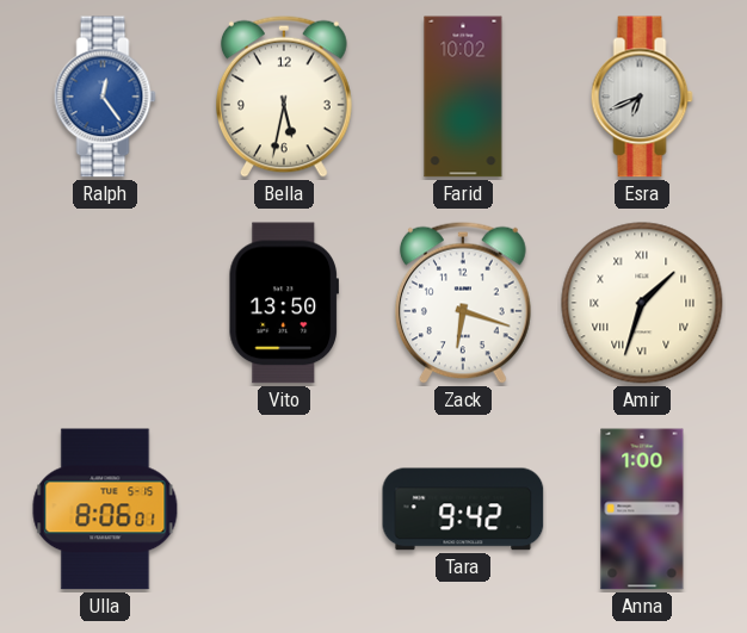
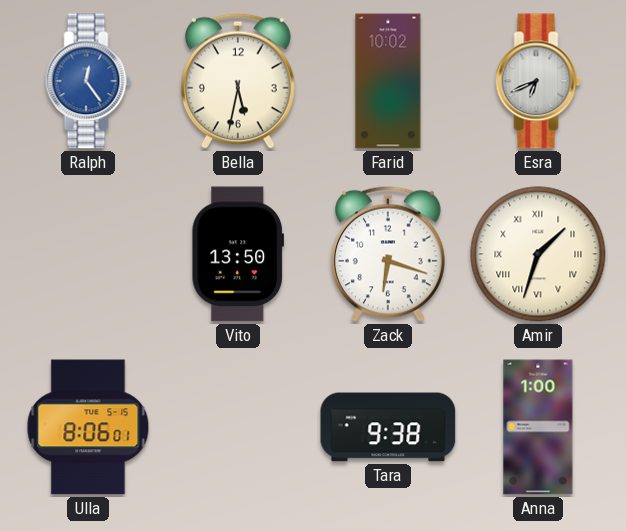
Tara: 9:42 -> 9:38 (388, 427)
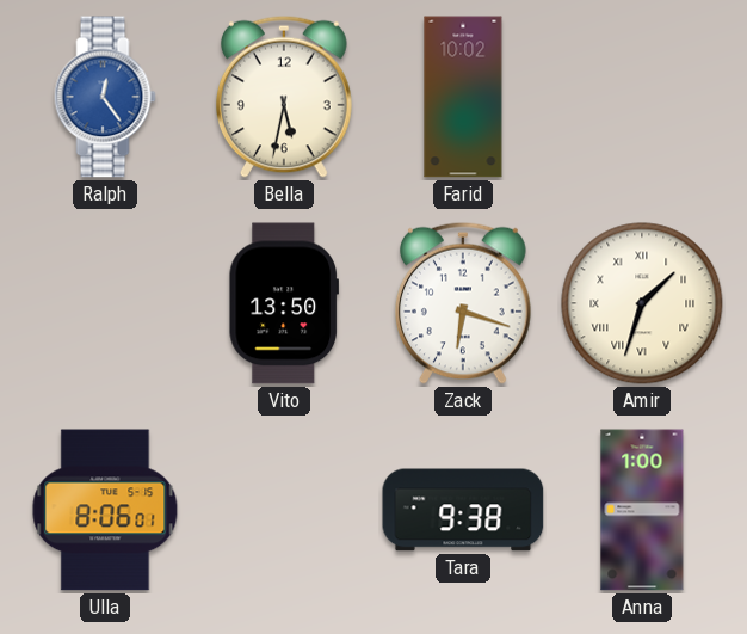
Esra: 6:41 -> none (538, 81)
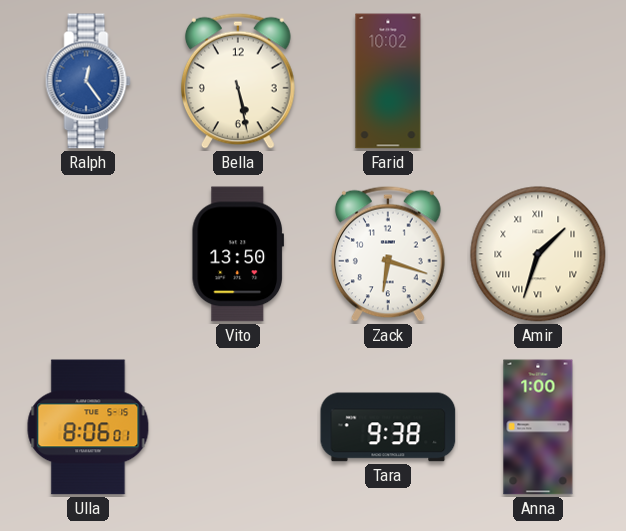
Bella: 5:32 -> 5:28 (239, 81)
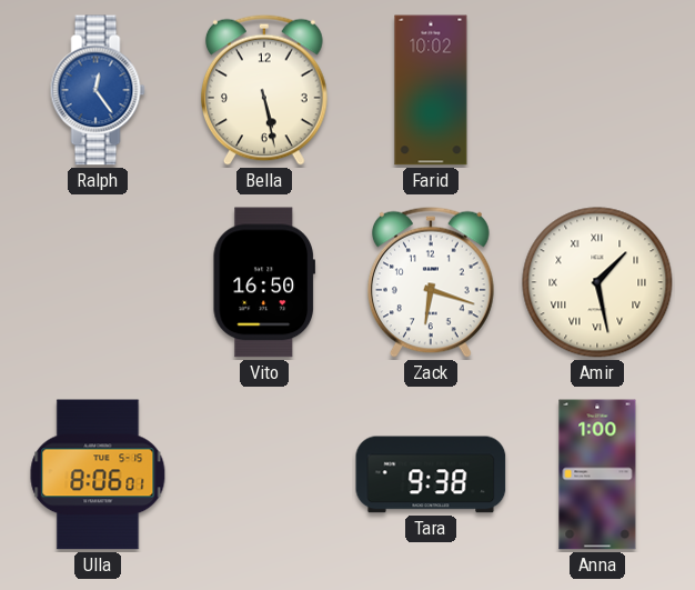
Vito: 13:50 -> 16:50 (263, 282)
Amir: 1:33 -> 1:28 (597, 282)
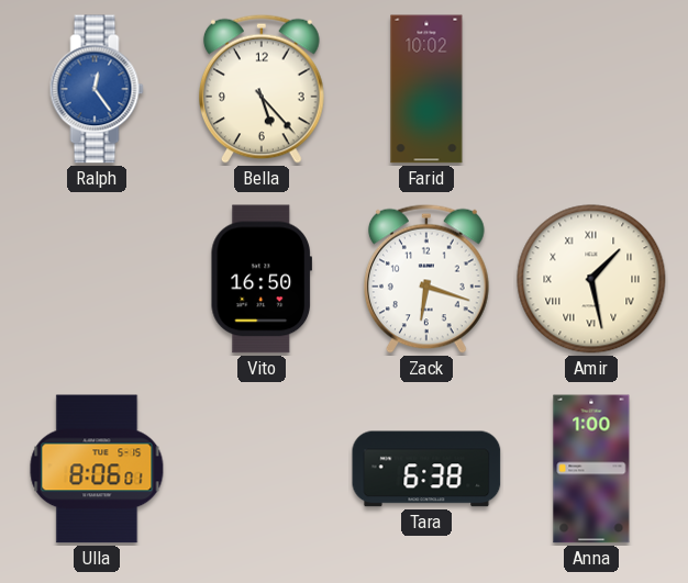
Bella: 5:28 -> 5:23 (263, 89)
Tara: 9:38 -> 6:38 (426, 469)
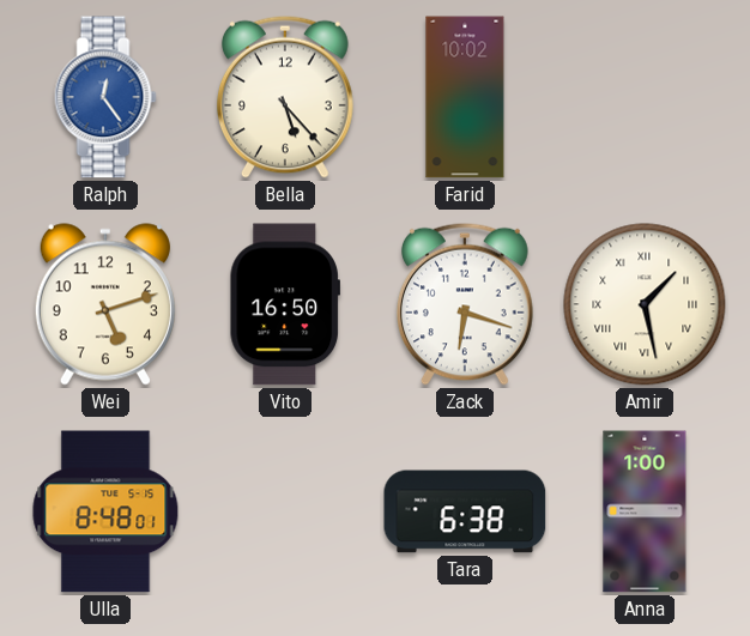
Wei: none -> 5:12 (105, 304)
Ulla: 8:06 -> 8:48 (105, 511)
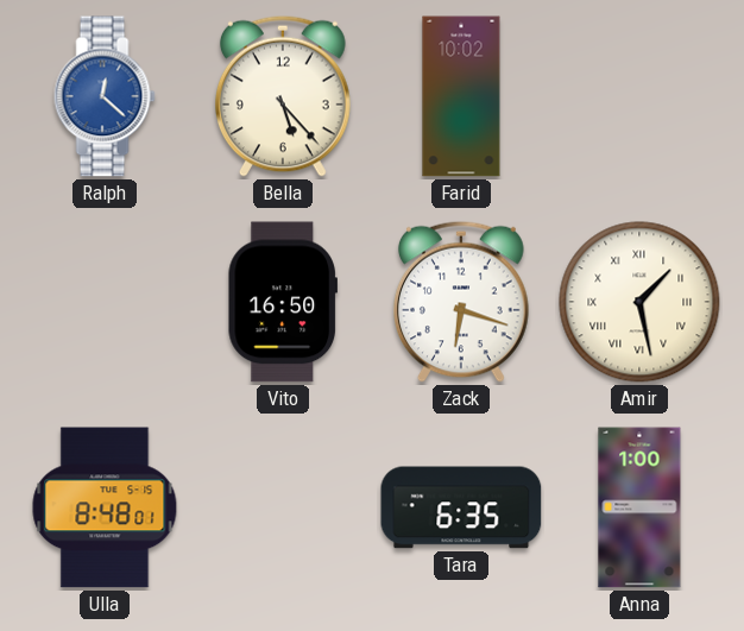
Ralph: 12:24 -> 12:22 (105, 96)
Wei: 5:12 -> none (105, 304)
Tara: 6:38 -> 6:35 (461, 507)
